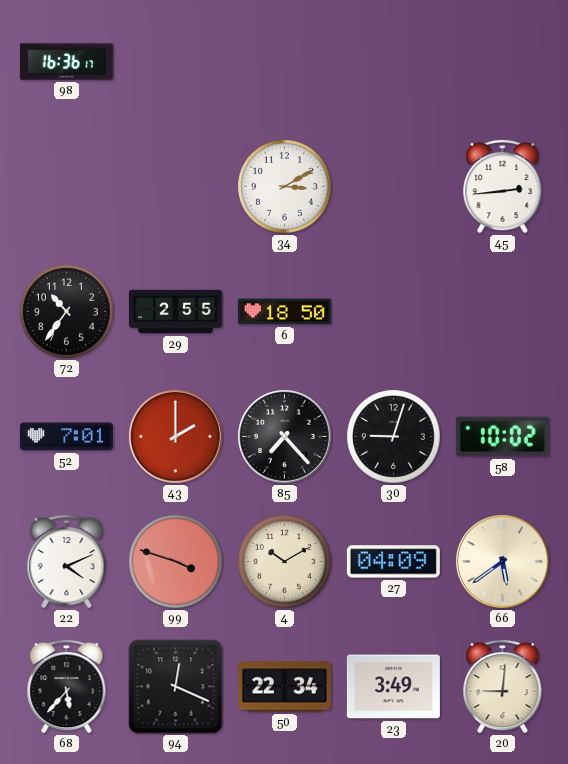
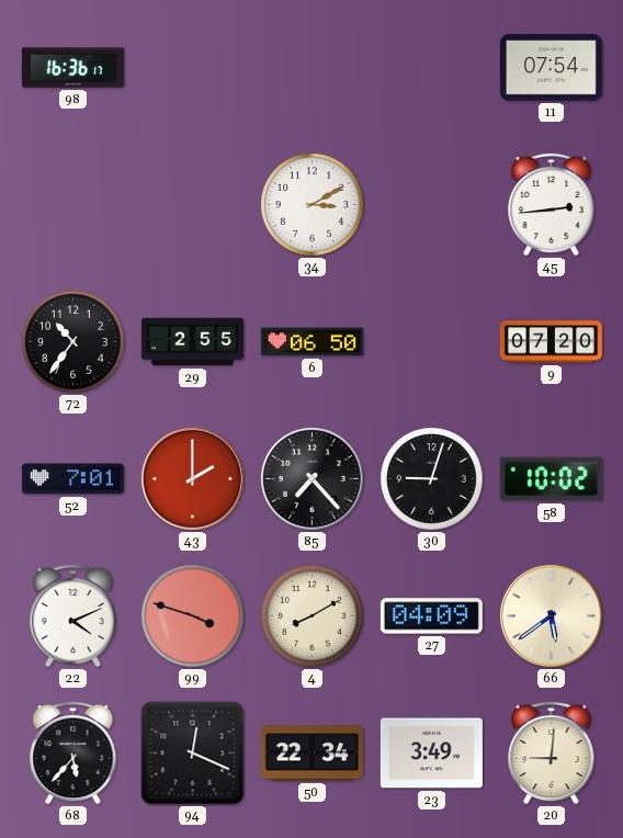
11: none -> 07:54 (551, 68)
6: 18:50 -> 06:50 (311, 342)
9: none -> 07:20 (551, 342)
4: 10:10 -> 8:10 (313, 616)
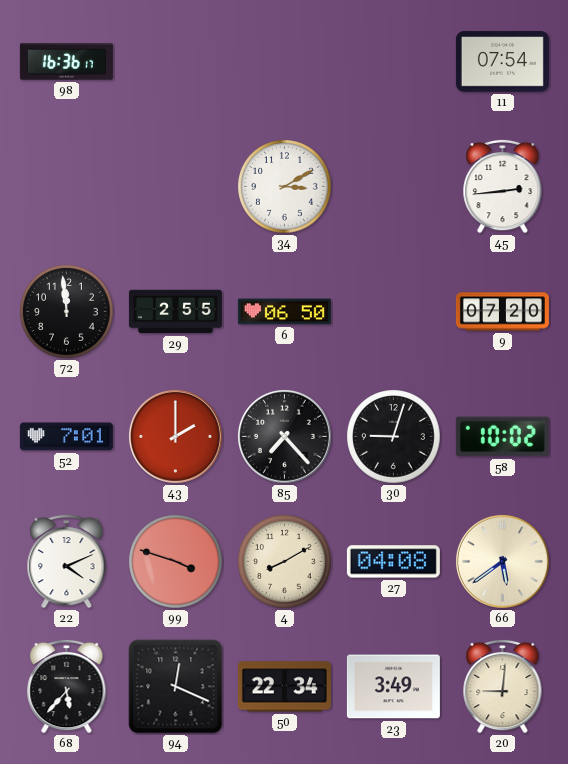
72: 10:36 -> 11:59 (67, 312)
27: 04:09 -> 04:08 (393, 562)
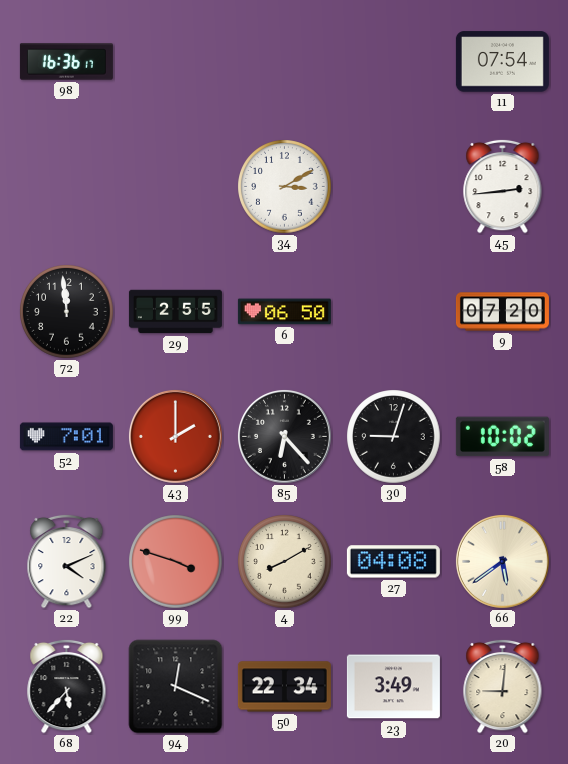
85: 7:23 -> 6:23 (284, 436)
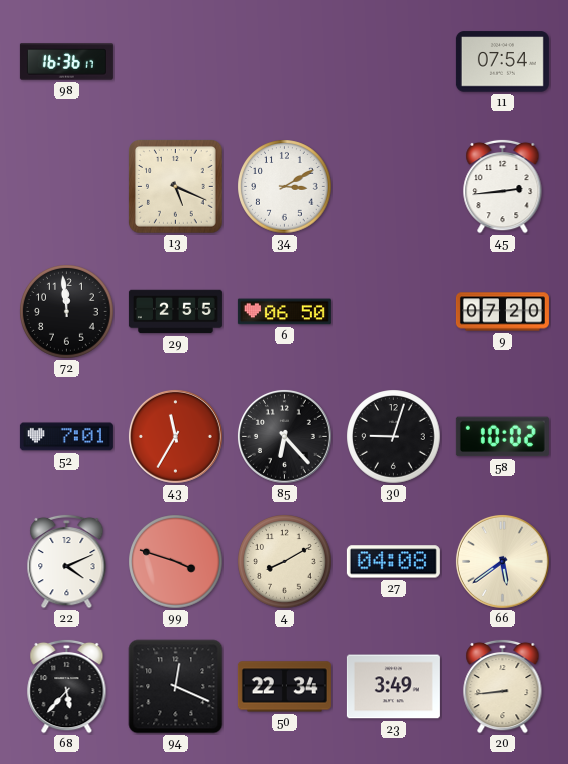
13: none -> 5:19 (176, 187)
43: 2:00 -> 11:35 (175, 436)
20: 9:01 -> 8:44 (503, 686)
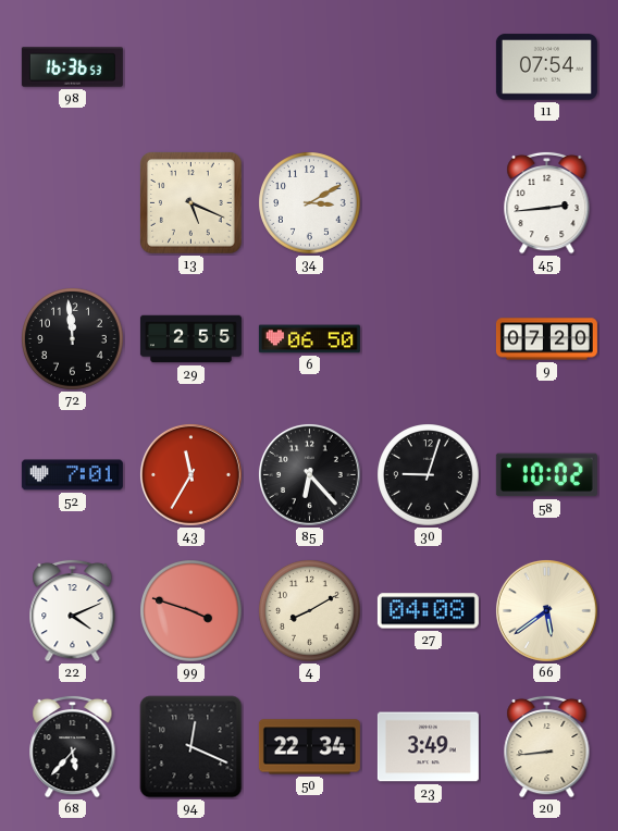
98: 16:36:17 -> 16:36:53 (72, 67)
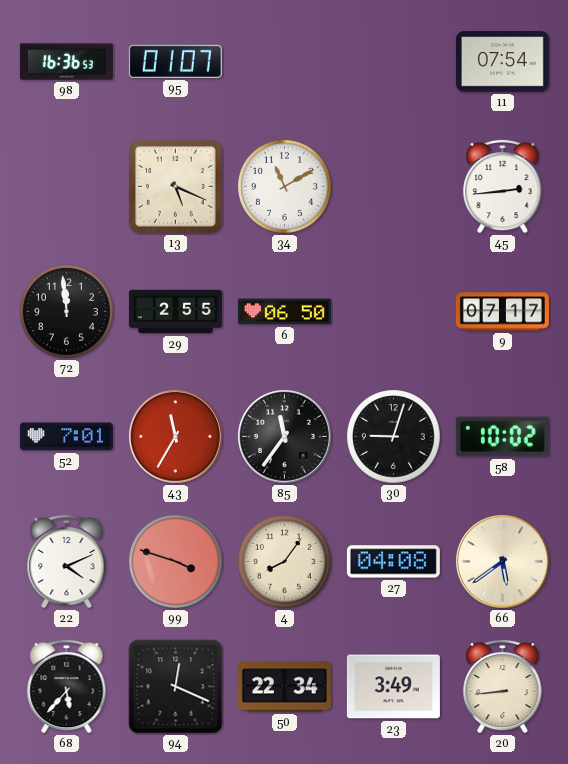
95: none -> 01:07 (175, 61)
34: 3:10 -> 11:10 (285, 187)
9: 07:20 -> 07:17 (502, 312)
85: 6:23 -> 11:36 (284, 436)
4: 8:10 -> 8:06 (285, 562)
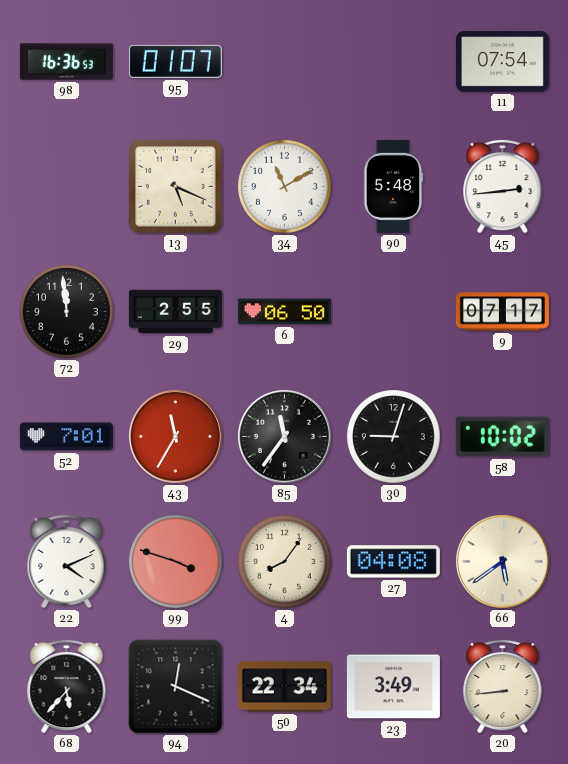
90: none -> 5:48 (393, 186)
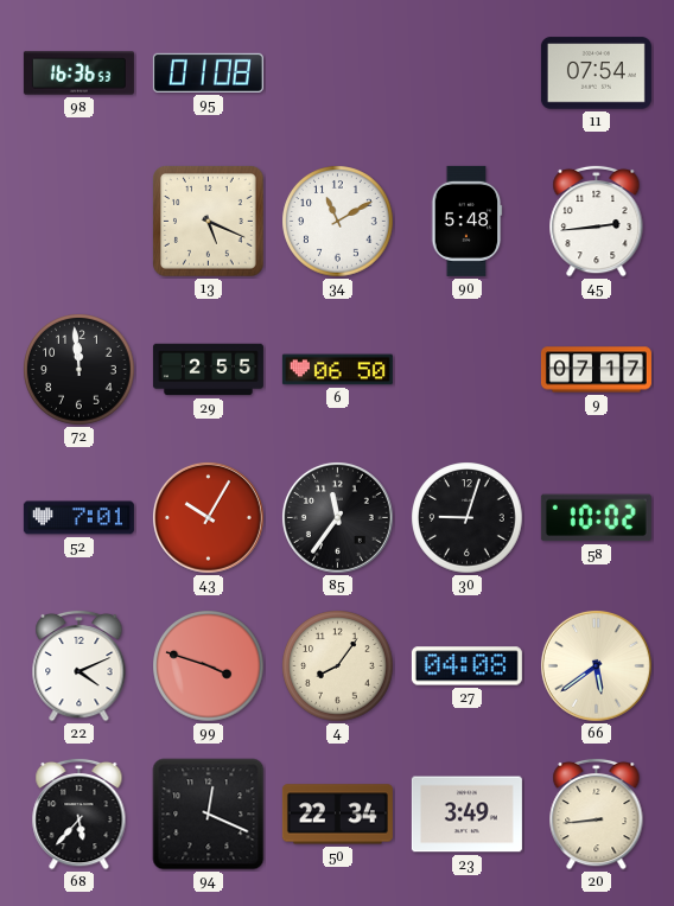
95: 01:07 -> 01:08 (208, 72)
43: 11:35 -> 10:05 (208, 517)
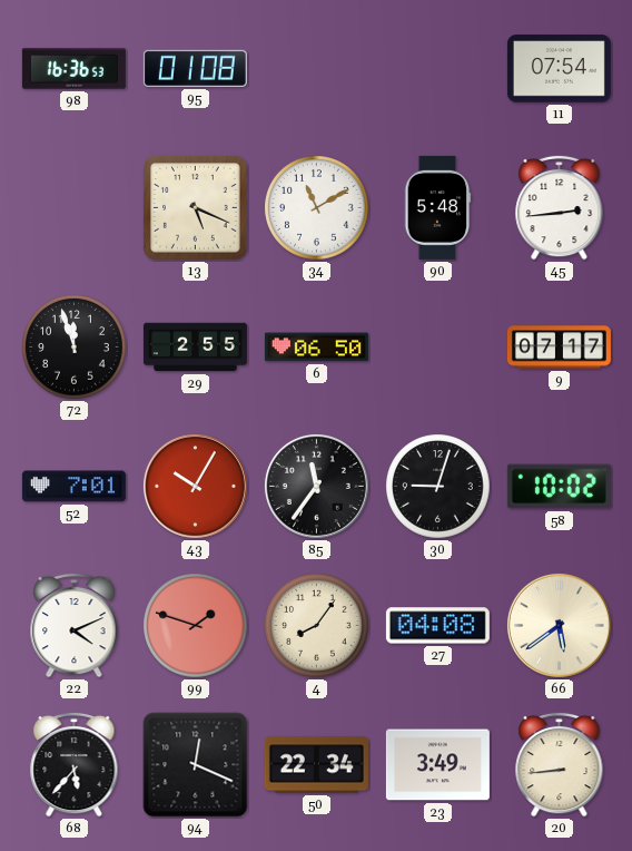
72: 11:59 -> 11:57 (75, 348)
99: 3:48 -> 1:48 (196, 626)
